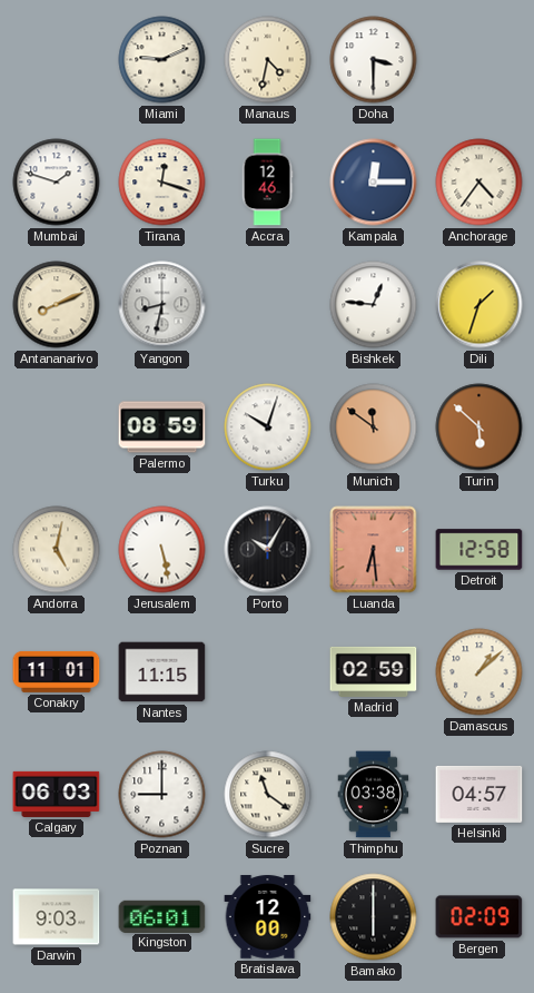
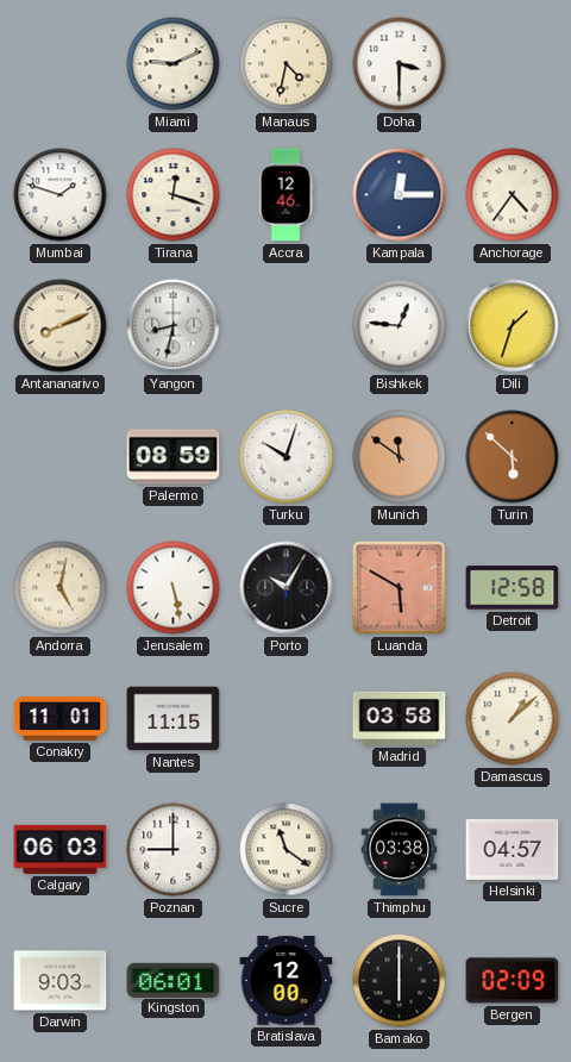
Luanda: 6:29 -> 5:50 (400, 588)
Madrid: 02:59 -> 03:58 (400, 718)
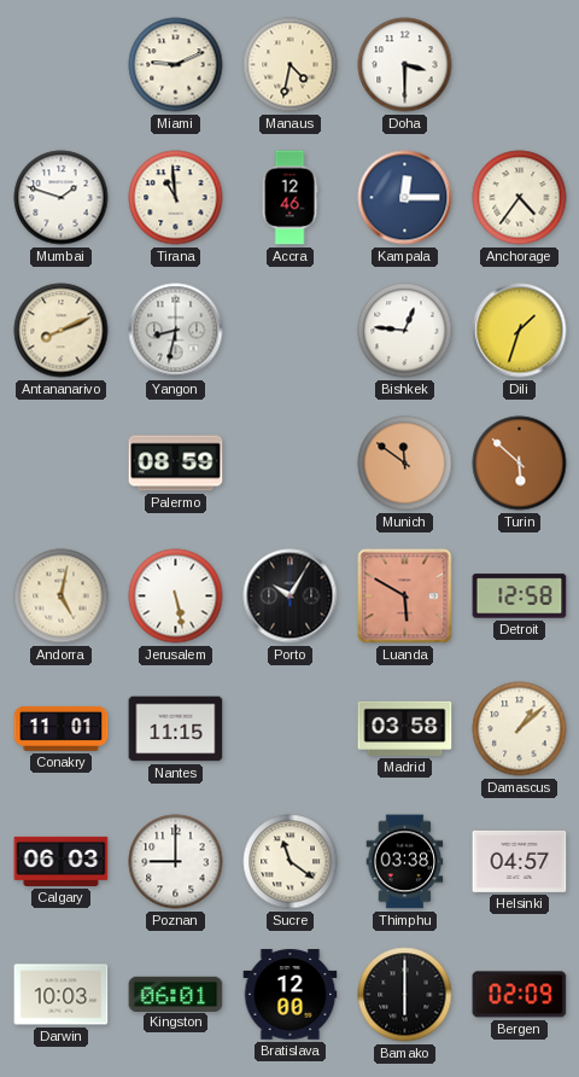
Tirana: 12:18 -> 10:59 (176, 198)
Turku: 10:03 -> none (287, 457)
Darwin: 9:03 -> 10:03 (62, 995)
